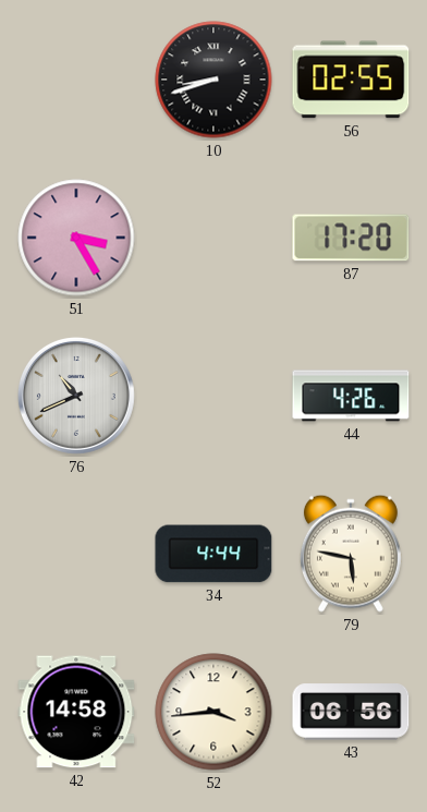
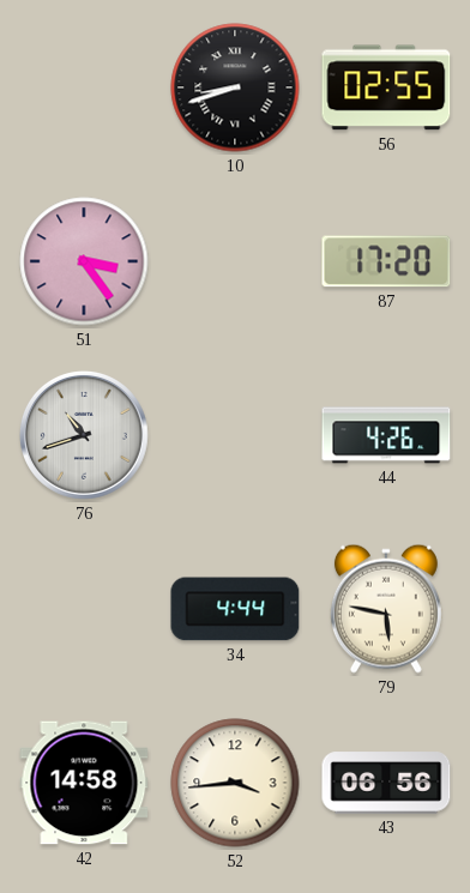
51: 3:25 -> 3:24 (84, 261)
76: 10:41 -> 10:42 (84, 435)
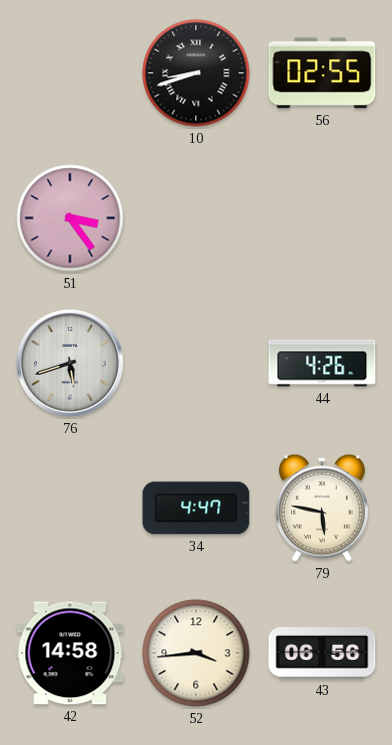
87: 17:20 -> none (386, 261)
76: 10:42 -> 5:42 (70, 363)
34: 4:44 -> 4:47 (196, 508)
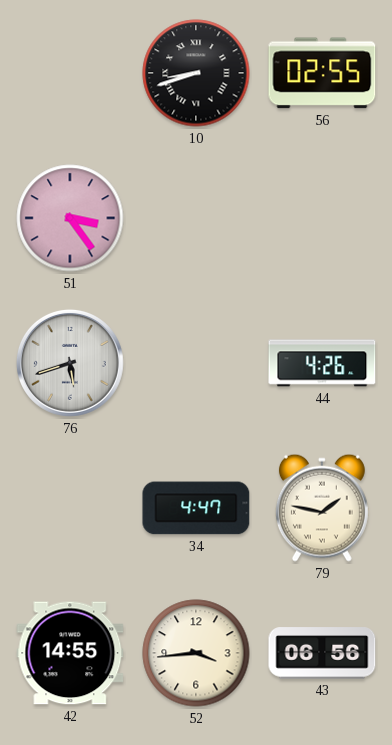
79: 5:47 -> 1:47 (322, 508)
42: 14:58 -> 14:55 (70, 653)
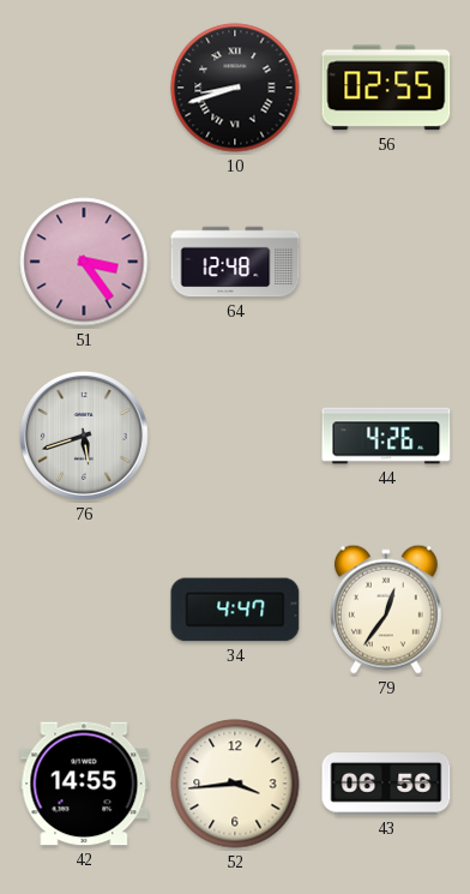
64: none -> 12:48 (235, 262)
79: 1:47 -> 12:36 (386, 610)
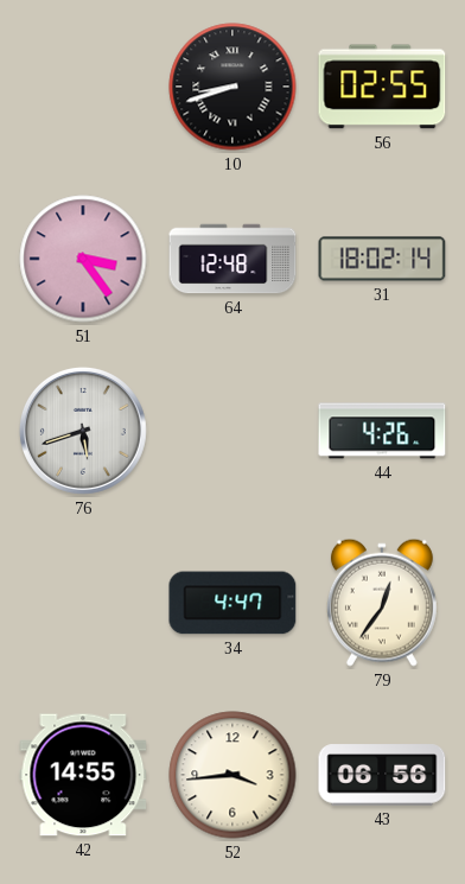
31: none -> 18:02 (382, 259)
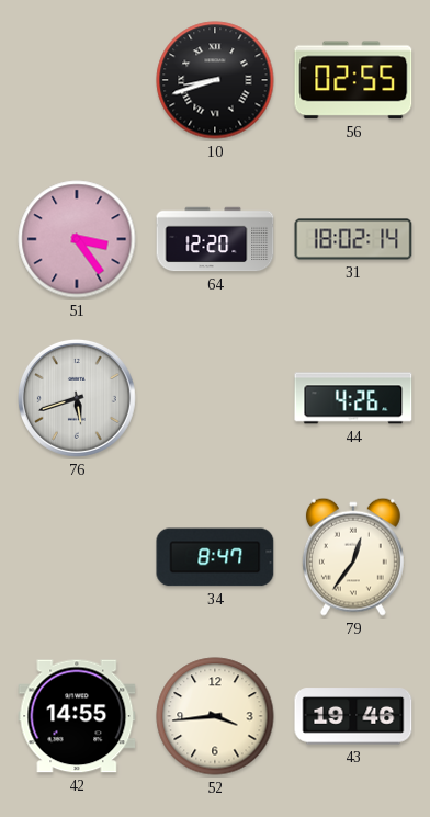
64: 12:48 -> 12:20 (215, 239)
34: 4:47 -> 8:47 (215, 557)
43: 06:56 -> 19:46 (353, 716)
